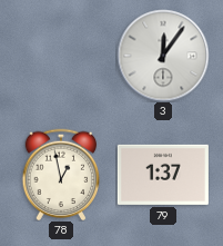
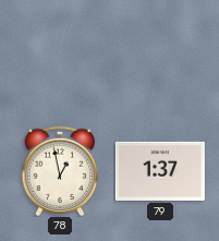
3: 12:06 -> none (163, 56)
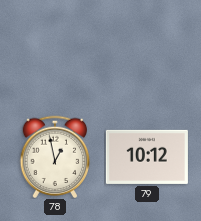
79: 1:37 -> 10:12 (147, 157)
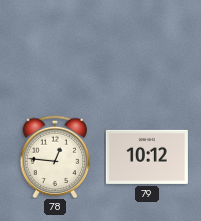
78: 12:58 -> 12:46 (55, 157)
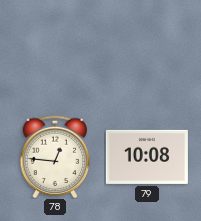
79: 10:12 -> 10:08 (147, 157)
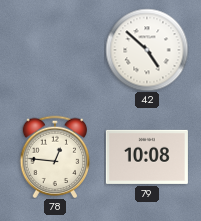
42: none -> 4:52 (147, 50)
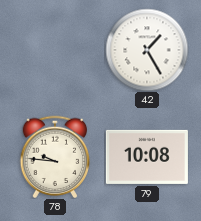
42: 4:52 -> 1:25 (147, 50)
78: 12:46 -> 9:46 (55, 157)
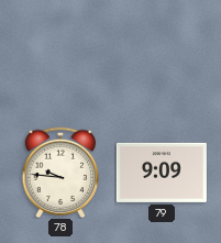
42: 1:25 -> none (147, 50)
79: 10:08 -> 9:09 (162, 173)
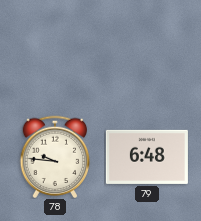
79: 9:09 -> 6:48 (147, 157)
